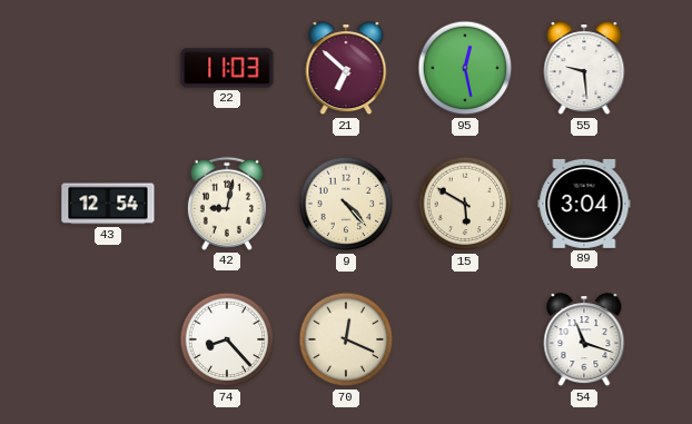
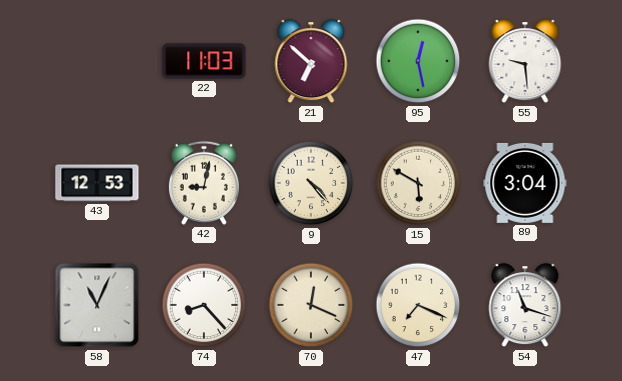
43: 12:54 -> 12:53 (97, 183)
58: none -> 11:04 (97, 305)
47: none -> 7:19 (418, 305)
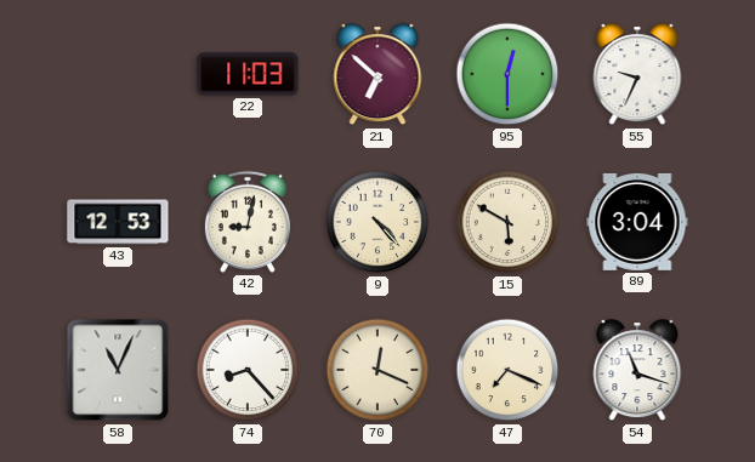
95: 12:28 -> 12:30 (507, 74)
55: 9:29 -> 9:34 (637, 75)
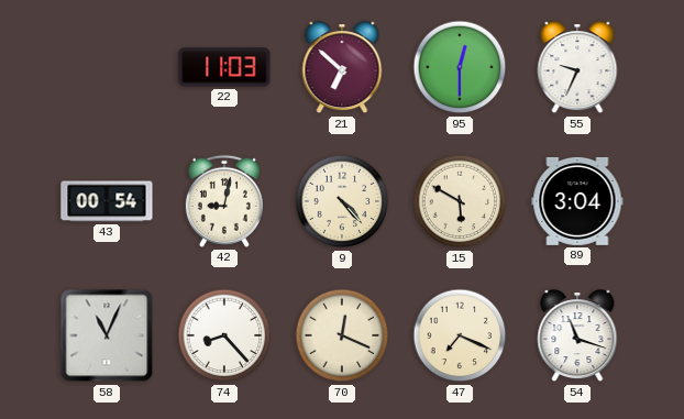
43: 12:53 -> 00:54 (107, 201)
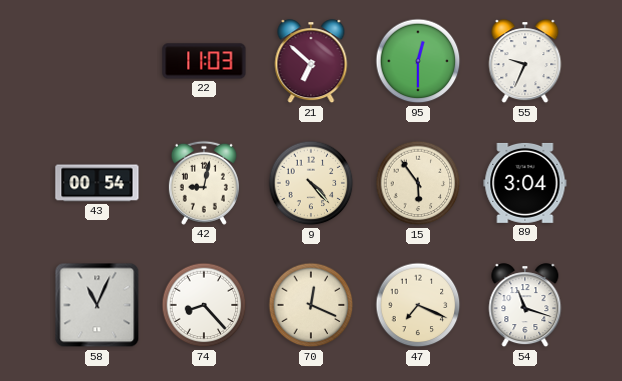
15: 5:50 -> 5:54 (418, 183)
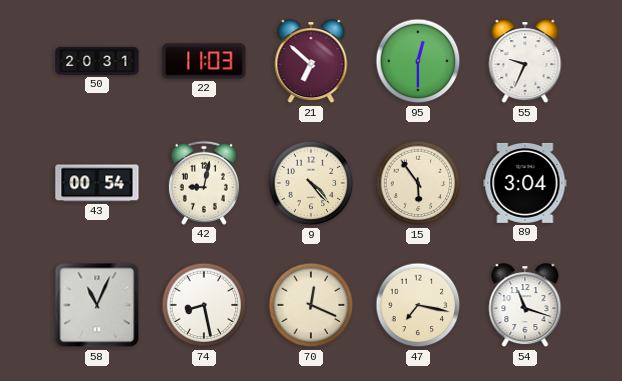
50: none -> 20:31 (97, 61)
74: 8:23 -> 8:28 (204, 305)
47: 7:19 -> 7:17 (418, 305)
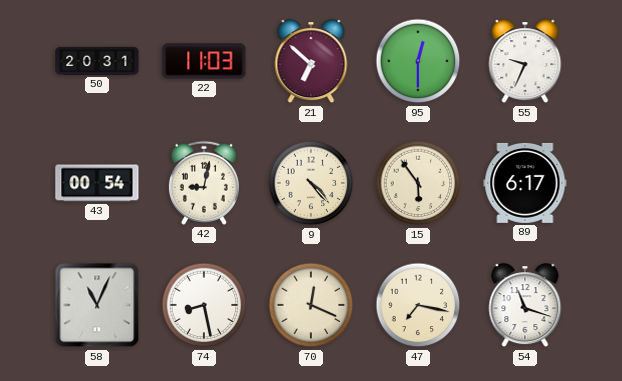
89: 3:04 -> 6:17 (525, 183)
